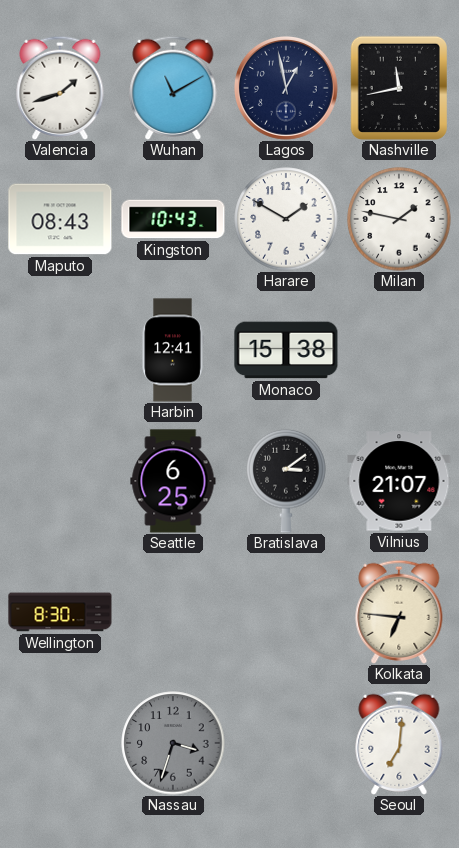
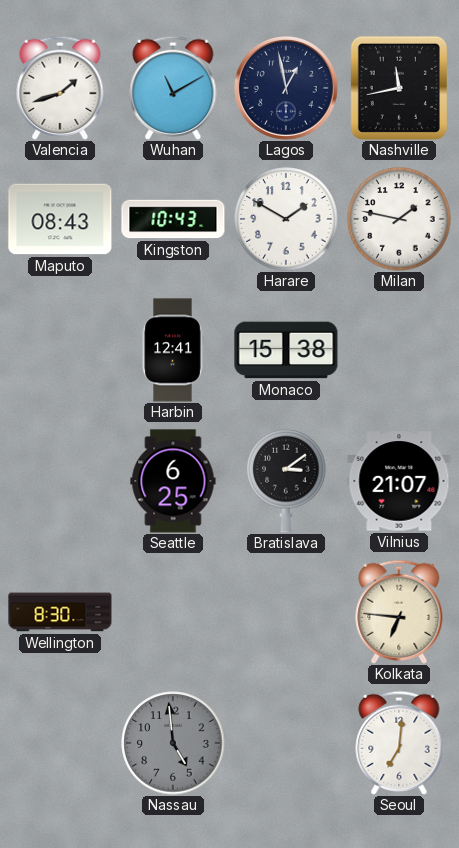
Nassau: 3:33 -> 4:59 (173, 743)
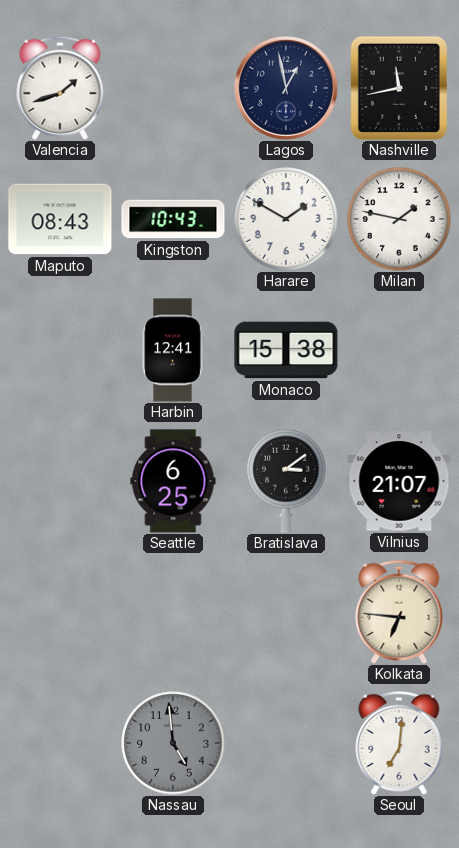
Wuhan: 11:10 -> none (173, 88)
Wellington: 8:30 -> none (60, 612)
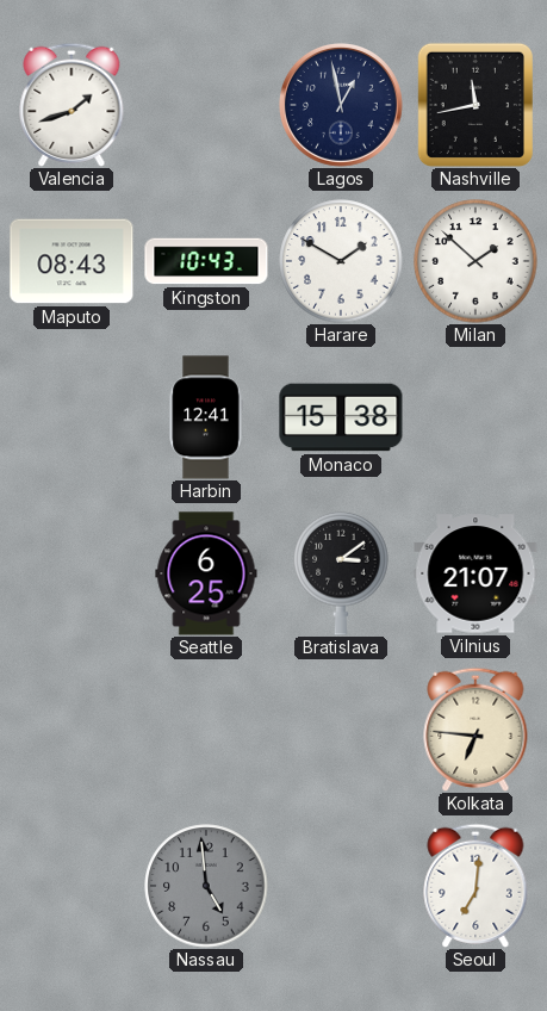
Milan: 1:47 -> 1:52 (475, 261)
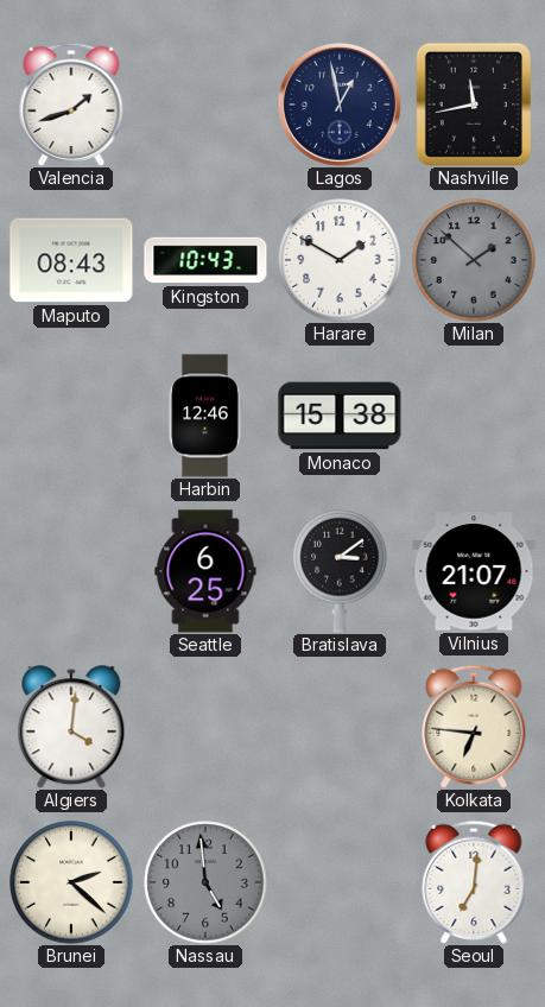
Milan dial: white -> grey (474, 260)
Harbin: 12:41 -> 12:46 (205, 416)
Algiers: none -> 4:01 (71, 727)
Brunei: none -> 2:22 (71, 882)
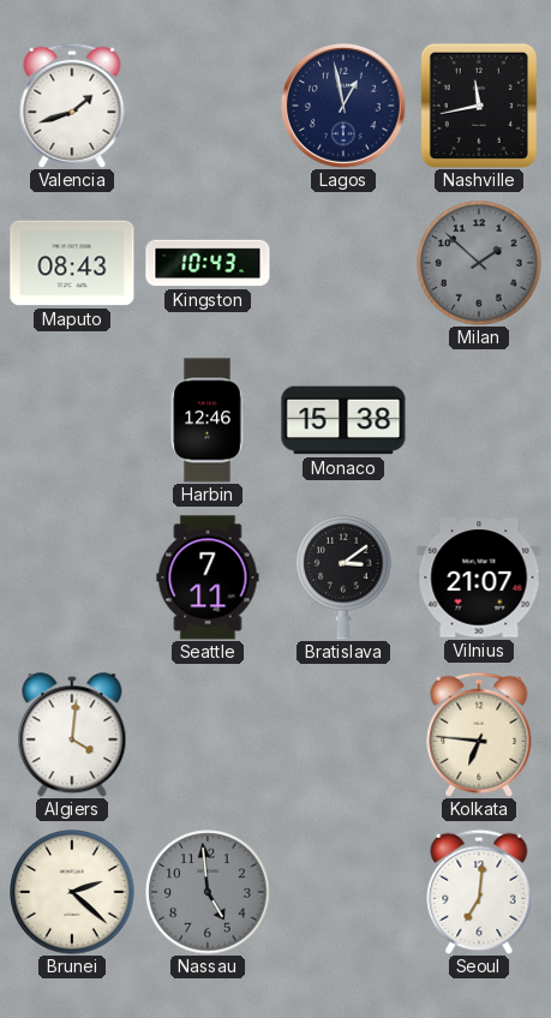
Harare: 1:50 -> none (340, 260)
Seattle: 6:25 -> 7:11 (208, 577)
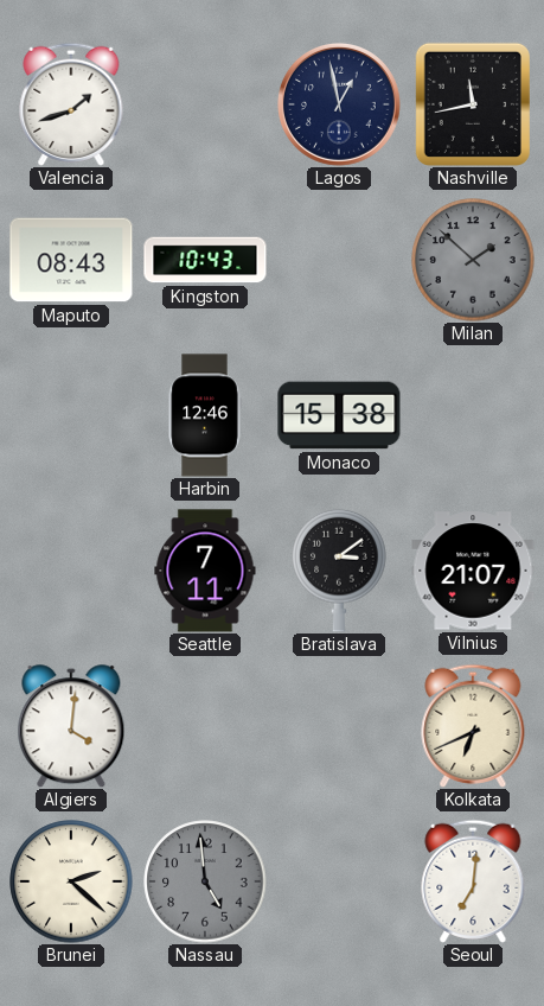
Kolkata: 6:46 -> 6:41 (473, 726)
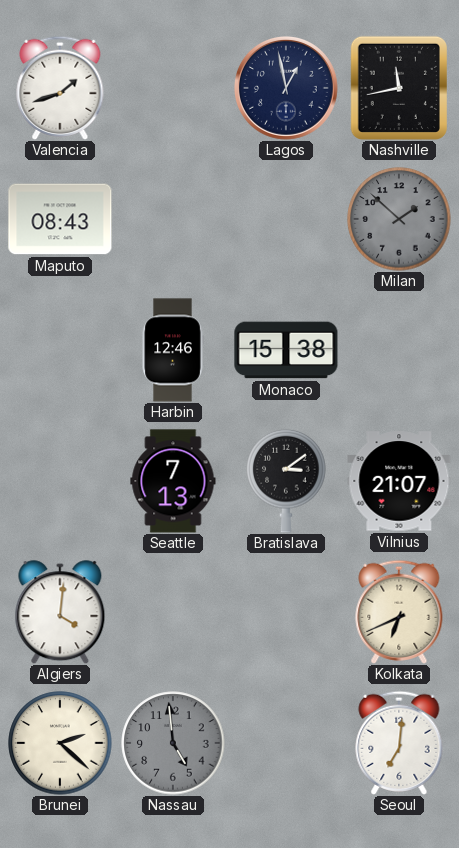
Kingston: 10:43 -> none (205, 260)
Seattle: 7:11 -> 7:13 (173, 481)
